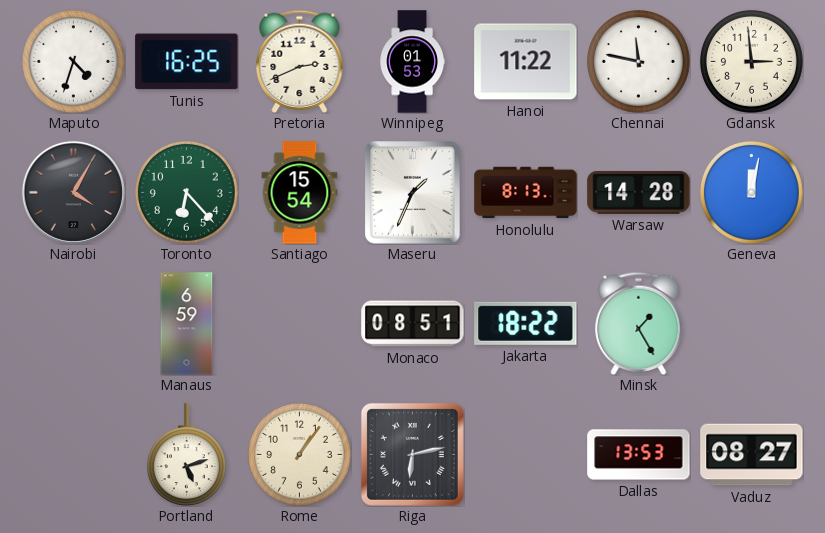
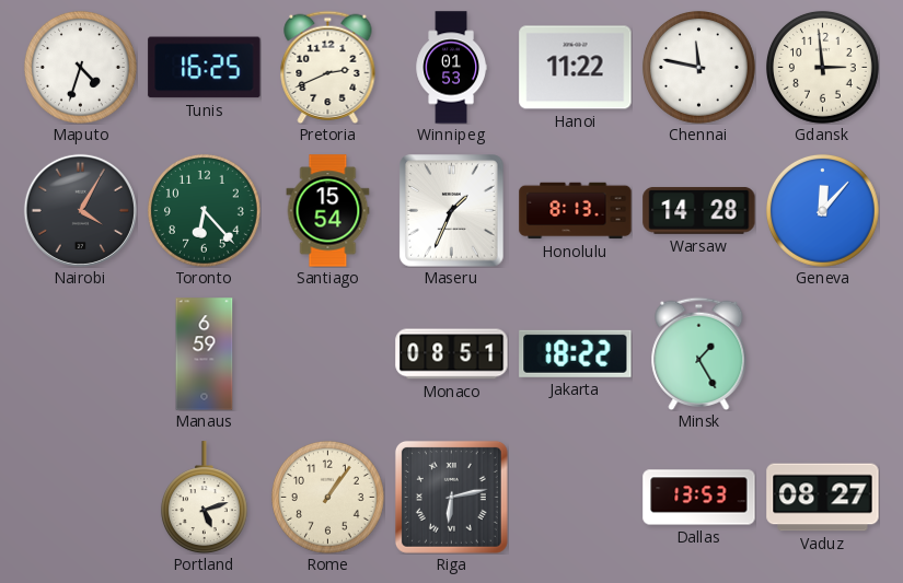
Geneva: 12:02 -> 12:07 (822, 210)
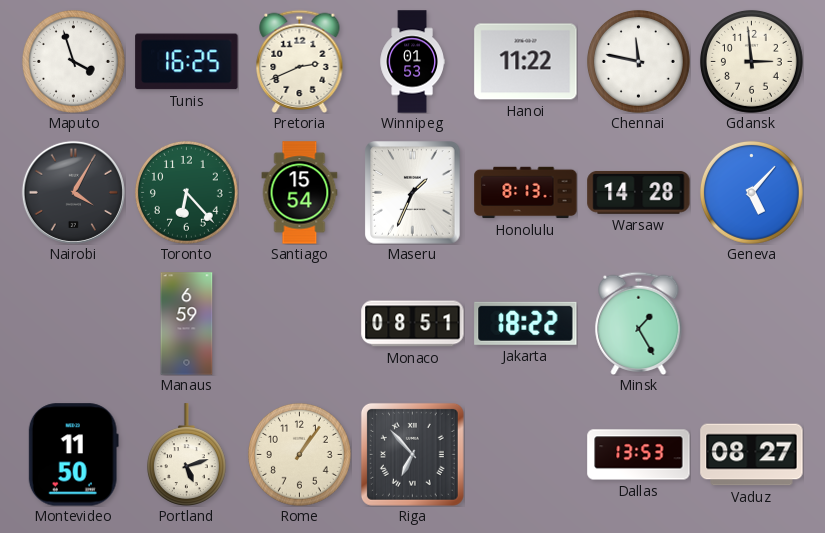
Maputo: 4:33 -> 3:57 (73, 61)
Geneva: 12:07 -> 5:07 (751, 192)
Montevideo: none -> 11:50 (73, 455)
Riga: 6:13 -> 6:53 (412, 454)
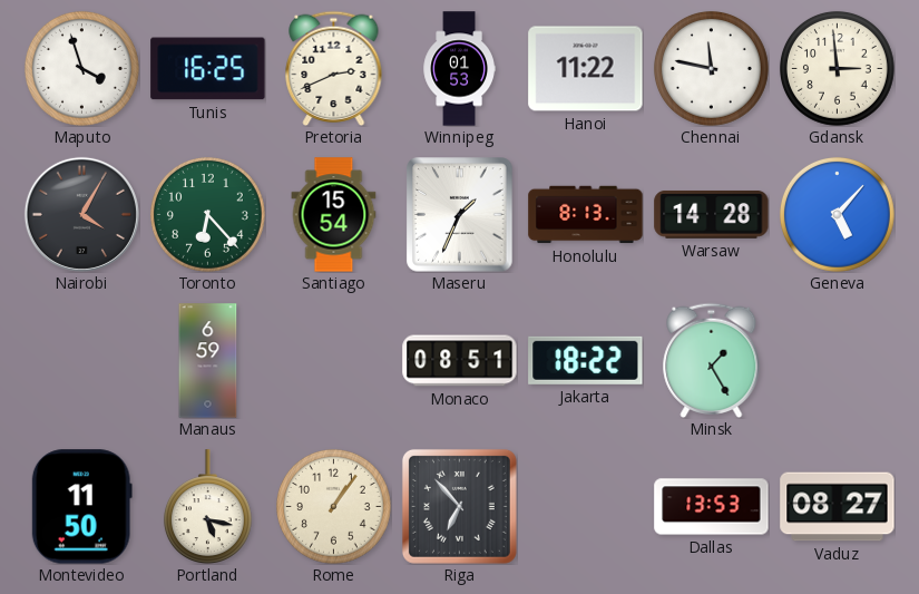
Portland: 5:12 -> 5:17 (207, 506)
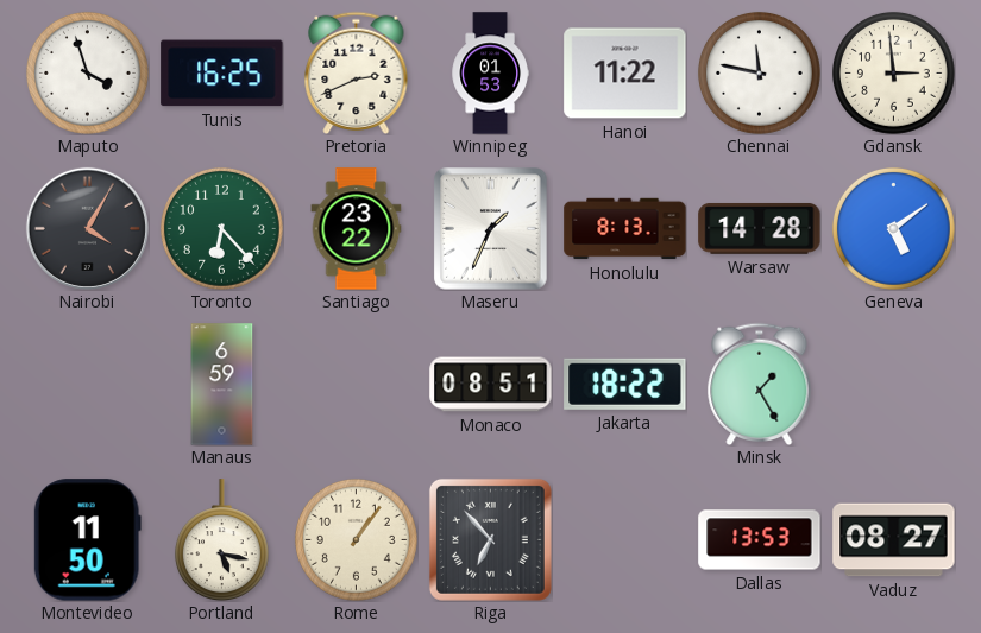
Santiago: 15:54 -> 23:22 (357, 229)
Geneva: 5:07 -> 5:09 (893, 228)
